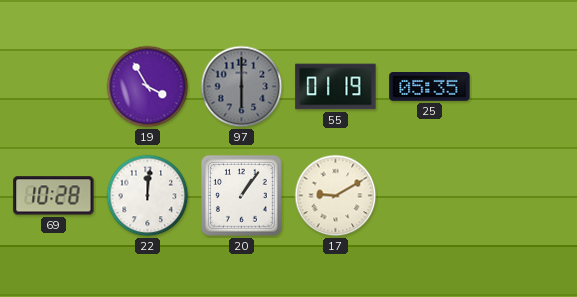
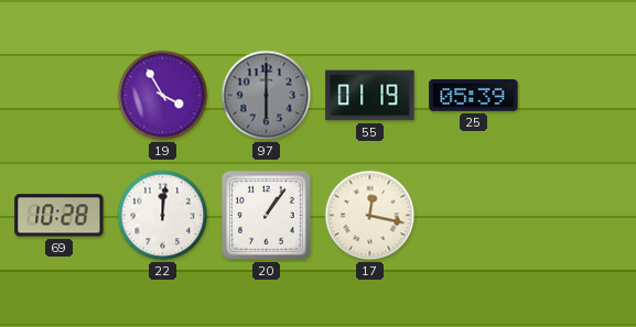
25: 05:35 -> 05:39 (474, 96)
17: 9:10 -> 12:17 (370, 216)
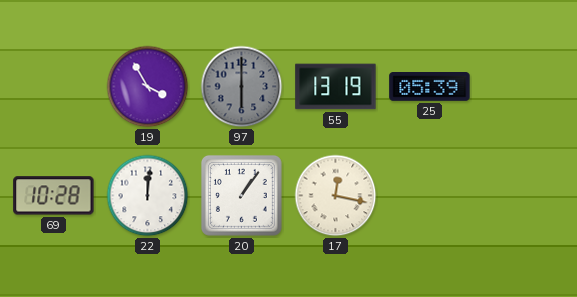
55: 01:19 -> 13:19 (336, 87)
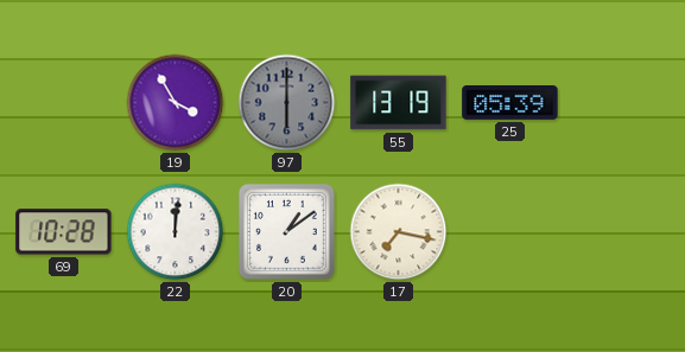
20: 1:06 -> 1:09 (287, 232)
17: 12:17 -> 7:17 (399, 232)
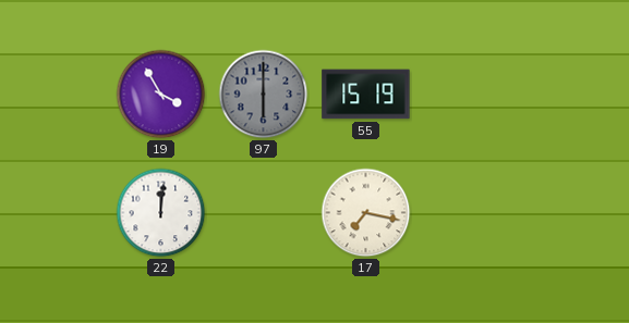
55: 13:19 -> 15:19 (366, 95)
25: 05:39 -> none (510, 103)
69: 10:28 -> none (64, 232)
20: 1:09 -> none (287, 232)
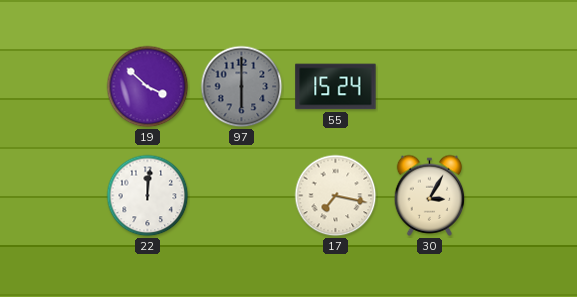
19: 3:55 -> 3:52 (148, 87)
55: 15:19 -> 15:24 (336, 87)
30: none -> 3:05 (430, 195)
